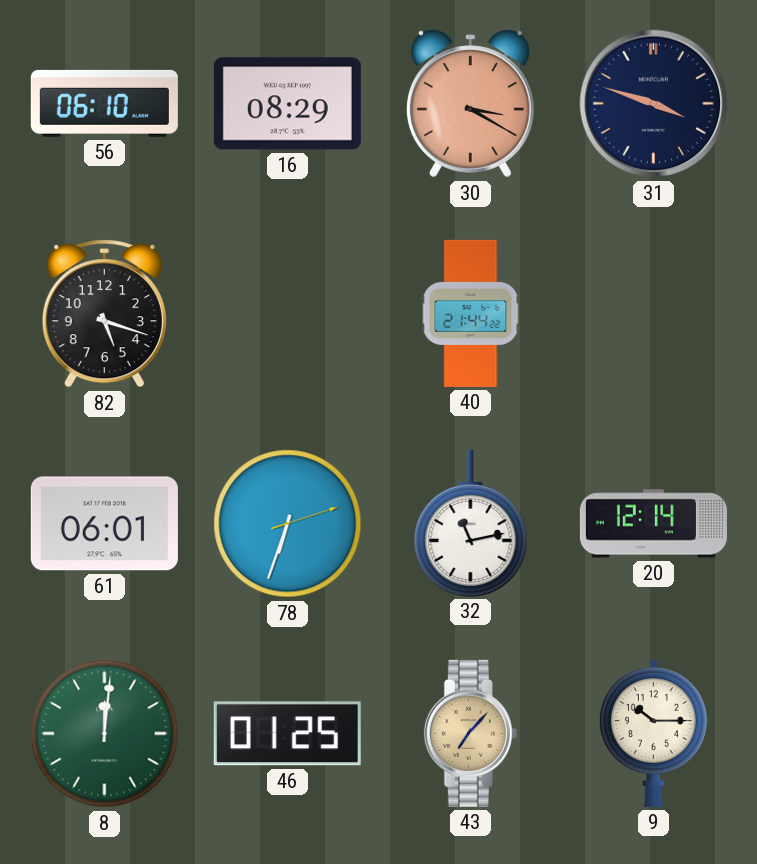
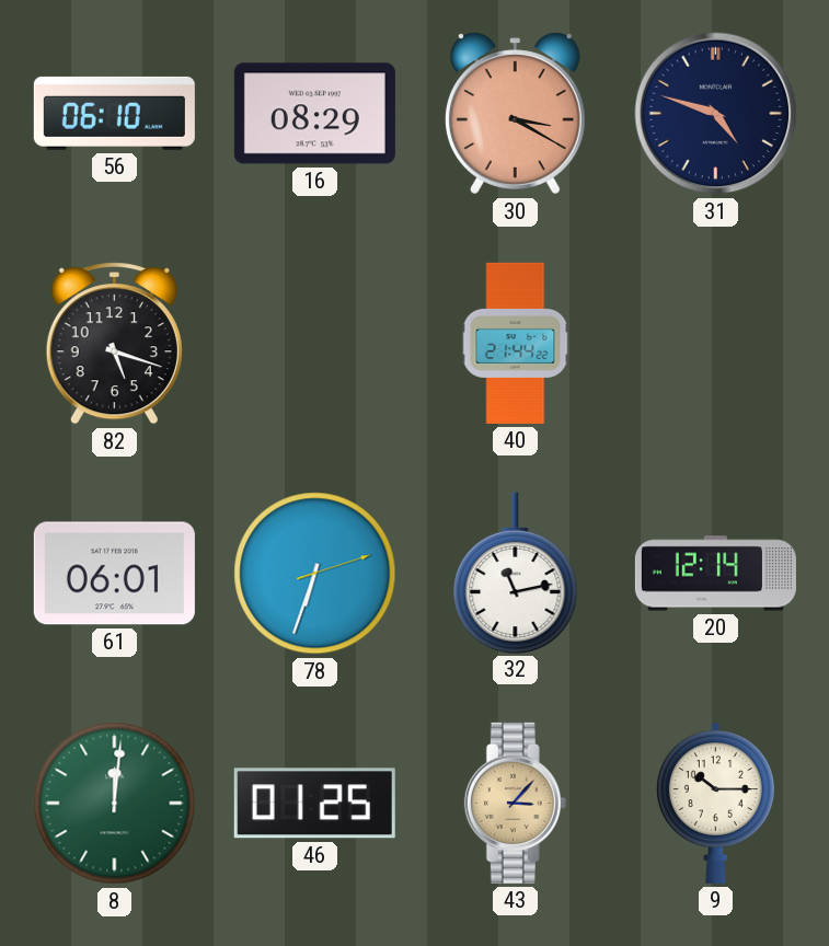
31: 3:48 -> 4:48 (716, 114)
43: 7:07 -> 3:07 (515, 803)
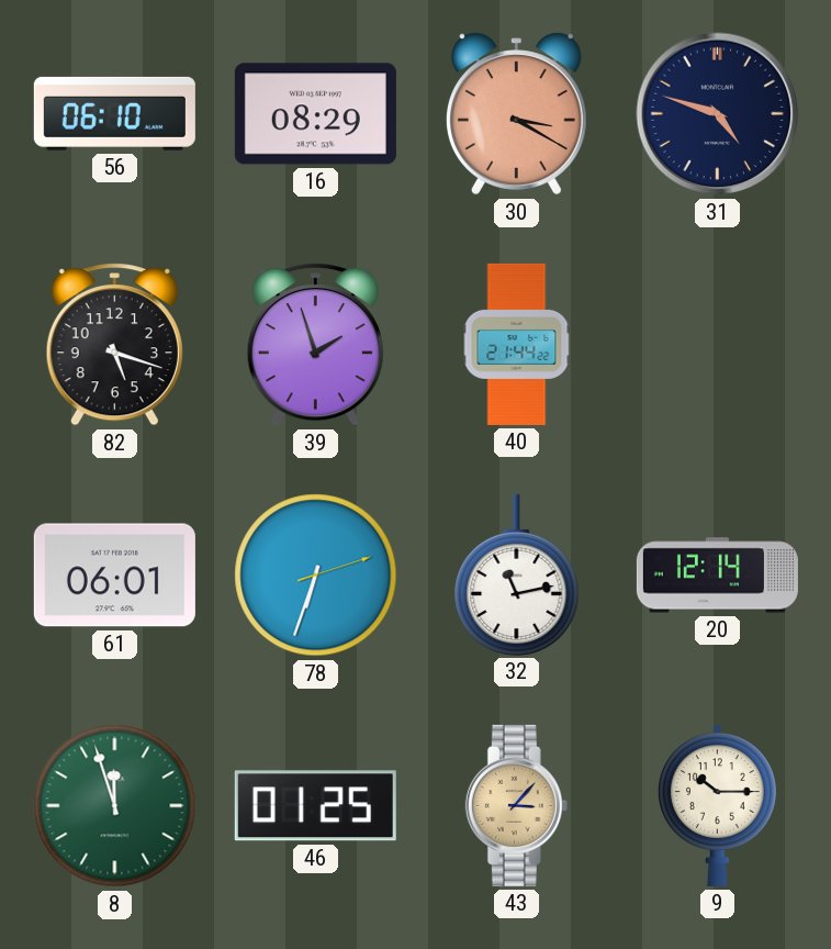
39: none -> 1:57 (315, 345)
8: 12:01 -> 11:57 (115, 806)
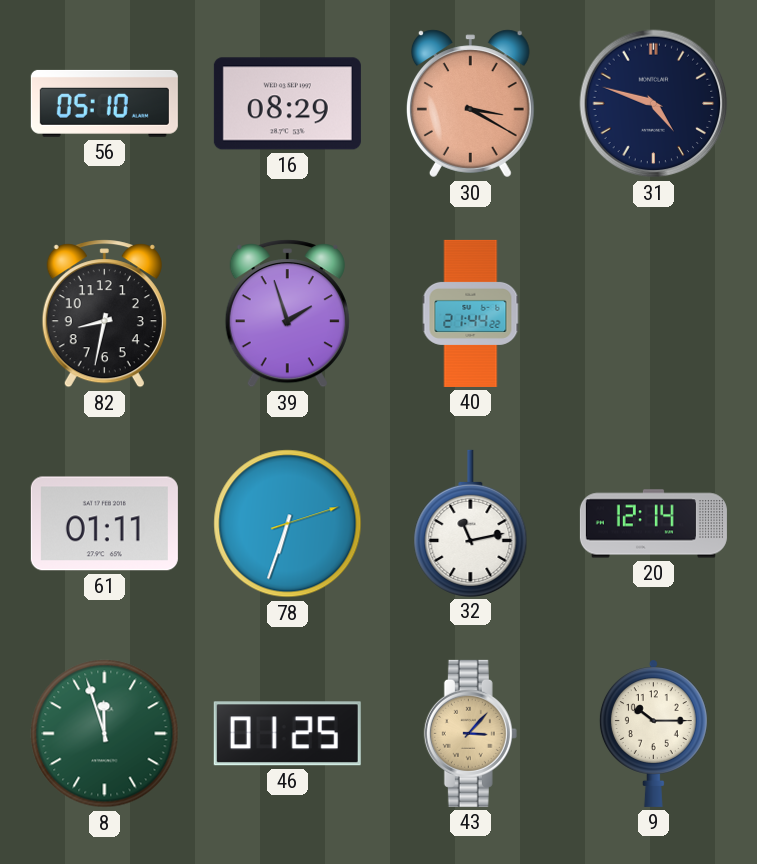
56: 06:10 -> 05:10 (104, 103)
82: 5:18 -> 8:32 (104, 314)
61: 06:01 -> 01:11 (104, 524)
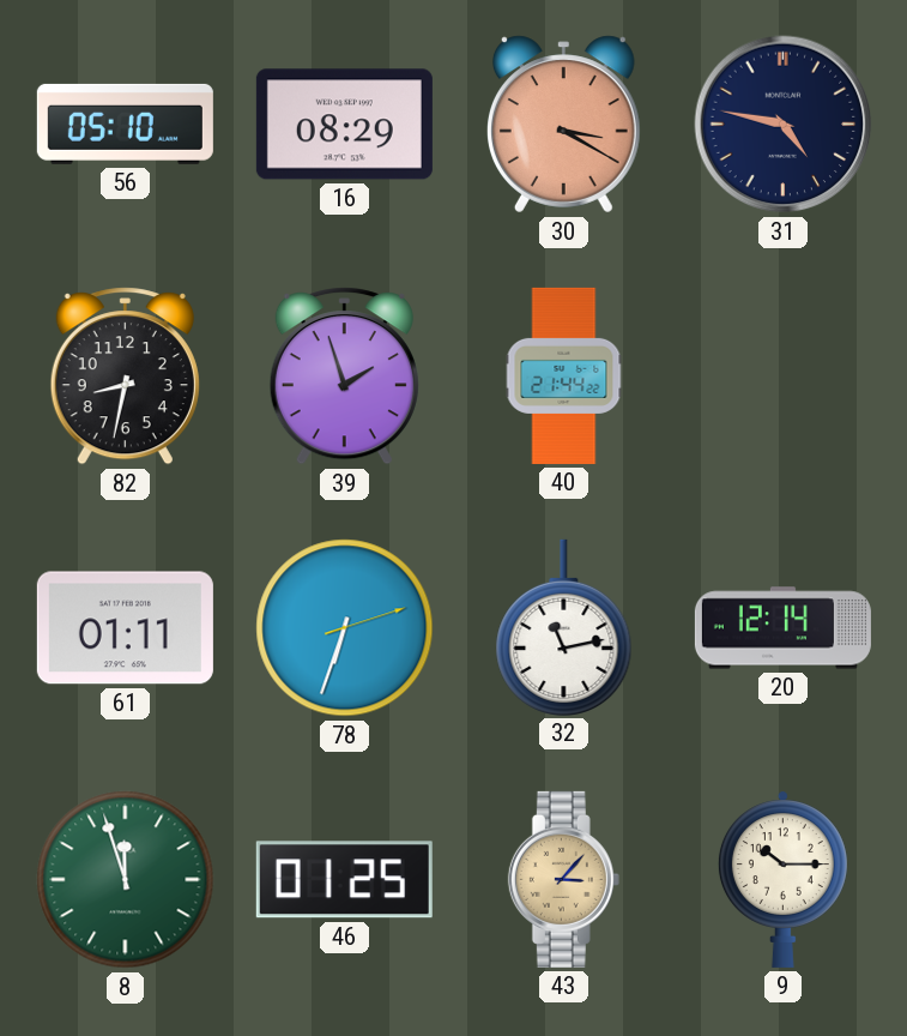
31: 4:48 -> 4:47 (784, 125)
